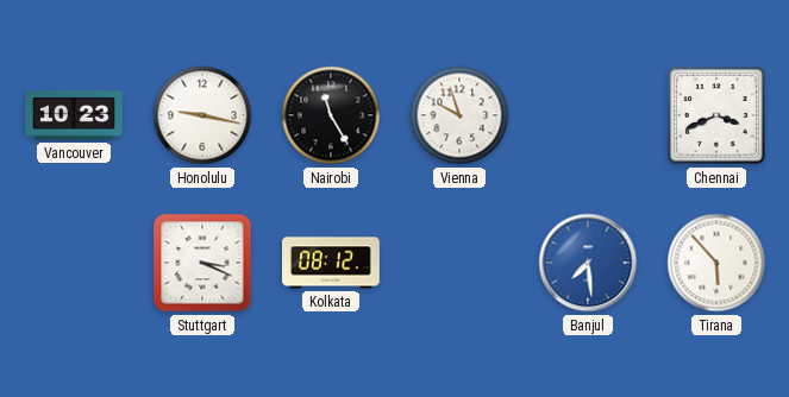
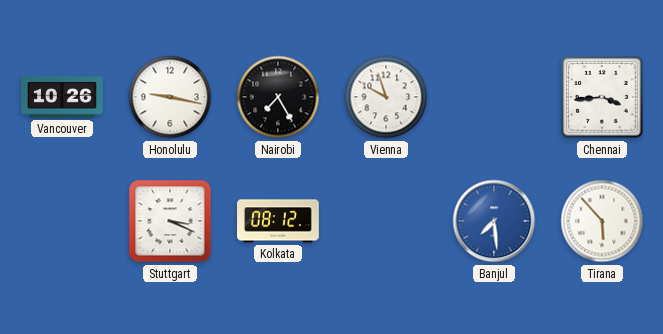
Vancouver: 10:23 -> 10:26 (63, 97)
Nairobi: 11:25 -> 7:25 (278, 97)
Chennai: 3:41 -> 3:44 (603, 98)
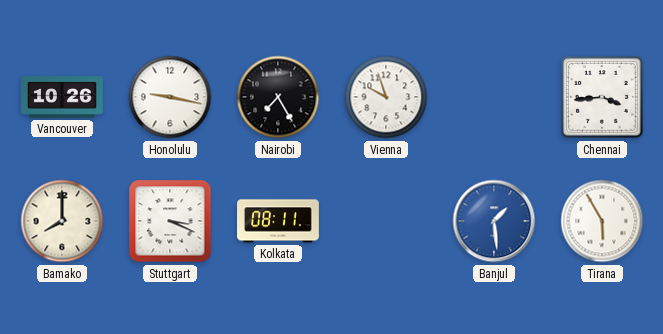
Bamako: none -> 8:00 (62, 221)
Kolkata: 08:12 -> 08:11 (279, 221)
Banjul: 7:29 -> 1:29 (494, 221)
Tirana: 5:53 -> 5:55 (602, 221)
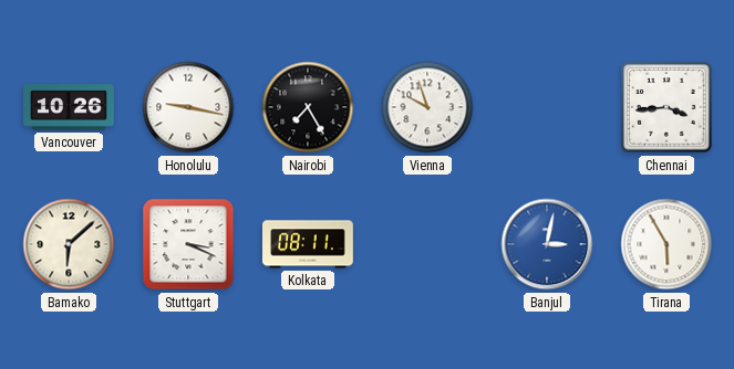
Bamako: 8:00 -> 6:08 (69, 244)
Banjul: 1:29 -> 3:02 (547, 244)
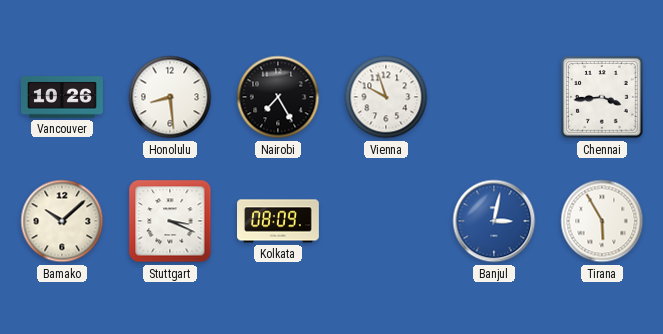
Honolulu: 9:17 -> 8:29 (170, 97)
Bamako: 6:08 -> 10:08 (62, 221)
Kolkata: 08:11 -> 08:09 (279, 221)
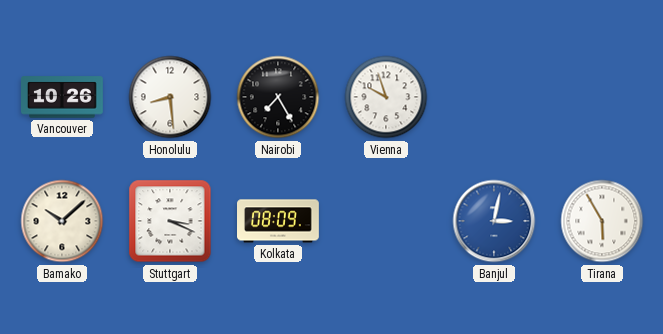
Chennai: 3:44 -> none (603, 98)
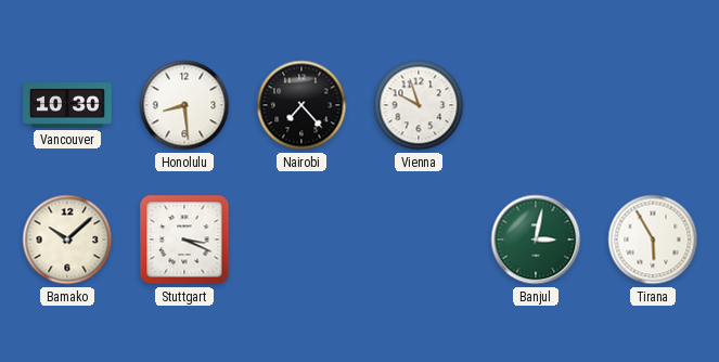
Vancouver: 10:26 -> 10:30 (68, 105)
Nairobi: 7:25 -> 7:23 (301, 105)
Kolkata: 08:09 -> none (279, 221)
Banjul dial: blue -> green (536, 240)
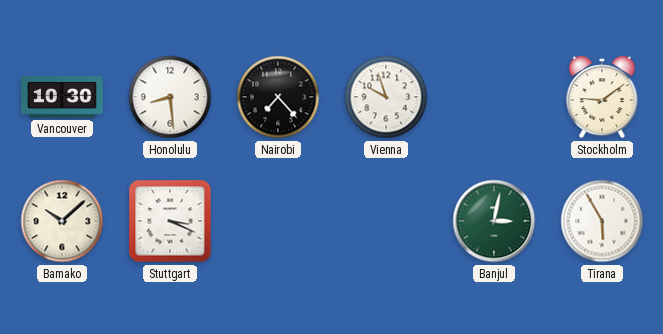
Stockholm: none -> 9:09 (602, 97)
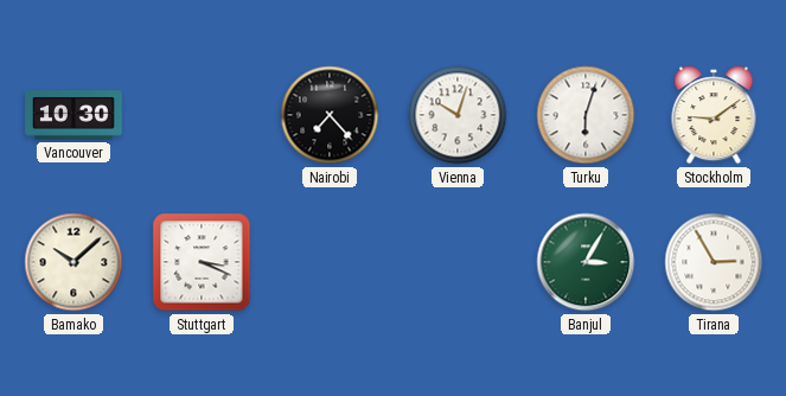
Honolulu: 8:29 -> none (170, 97)
Vienna: 9:57 -> 10:03 (458, 115)
Turku: none -> 6:03 (586, 115)
Banjul: 3:02 -> 3:05 (586, 262)
Tirana: 5:55 -> 2:55 (714, 262)
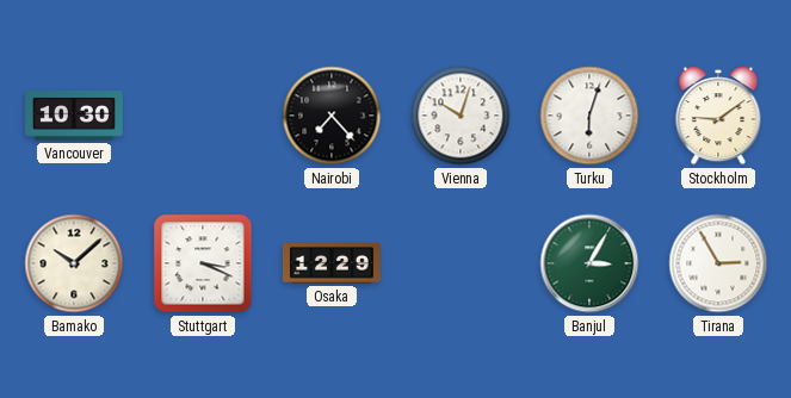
Osaka: none -> 12:29 (333, 263)
